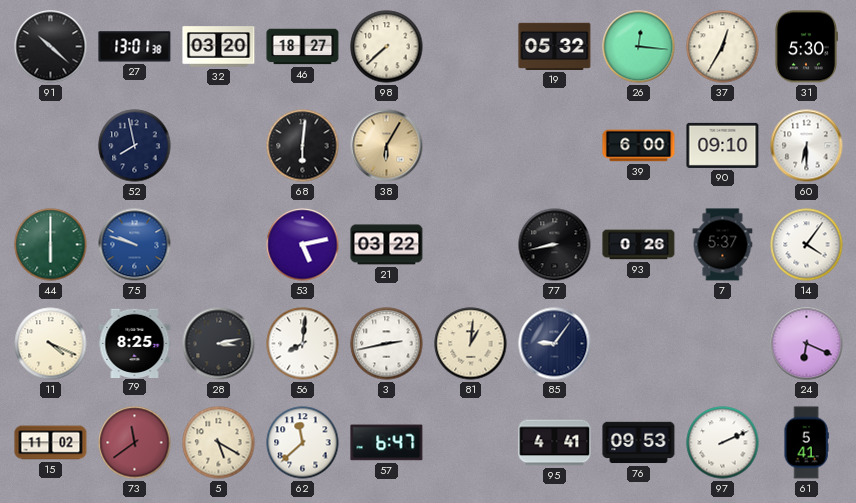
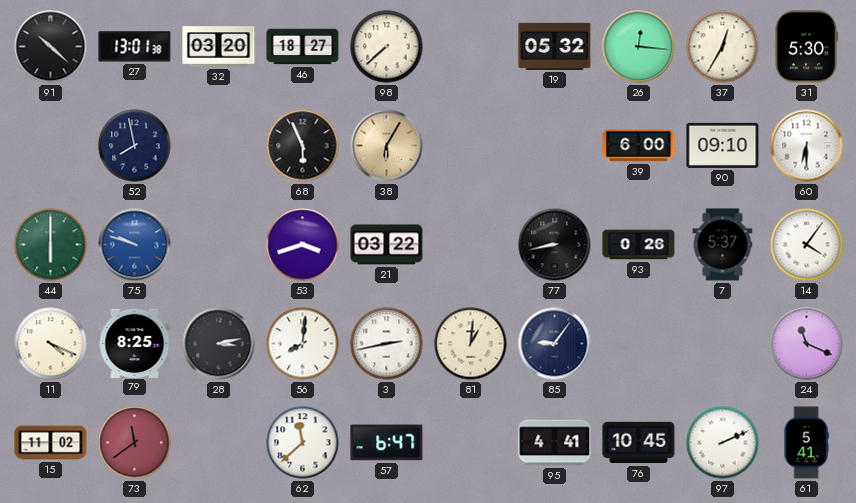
68: 6:01 -> 5:56 (303, 146)
53: 5:13 -> 3:42 (303, 245)
24: 6:19 -> 11:19 (807, 344)
5: 5:20 -> none (219, 443)
76: 09:53 -> 10:45 (639, 443)
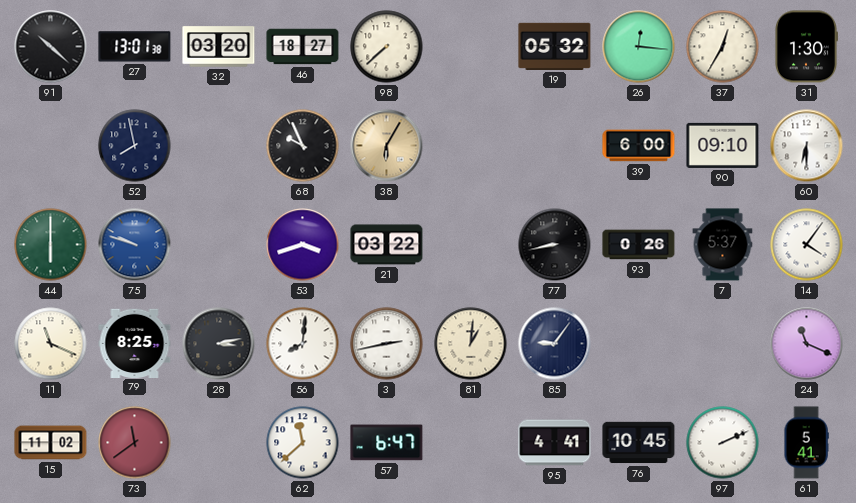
31: 5:30 -> 1:30 (806, 47)
68: 5:56 -> 9:56 (303, 146)
11: 4:19 -> 11:19 (51, 344)
